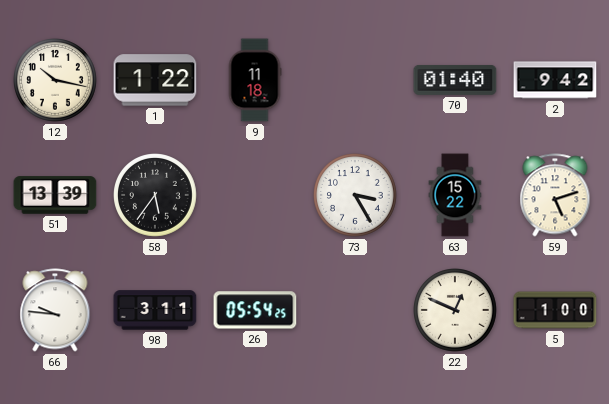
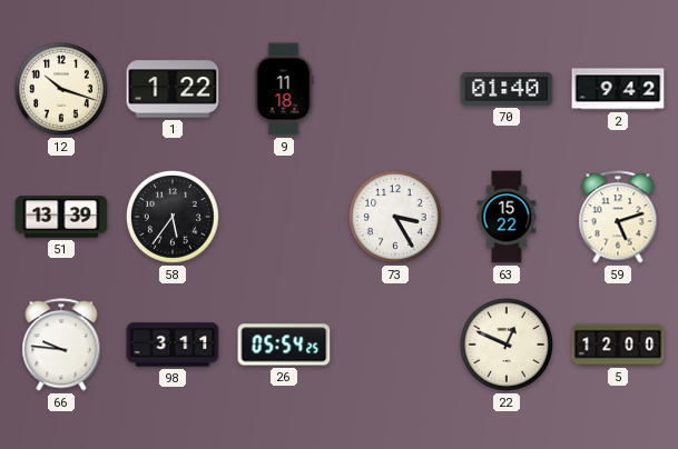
12: 10:17 -> 10:18 (62, 90)
5: 1:00 -> 12:00 (618, 345)
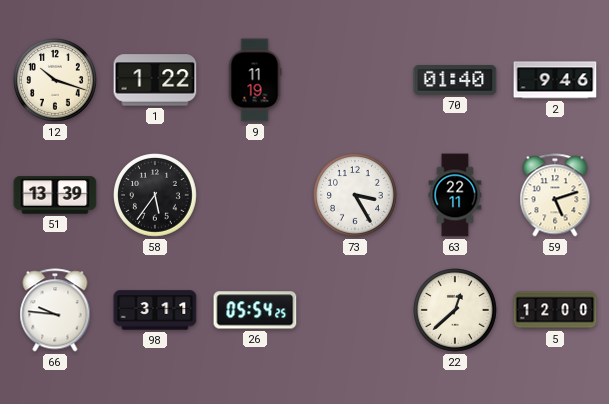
9: 11:18 -> 11:19 (255, 80)
2: 9:42 -> 9:46 (555, 80)
63: 15:22 -> 22:11 (455, 195)
22: 12:49 -> 12:38 (456, 311)
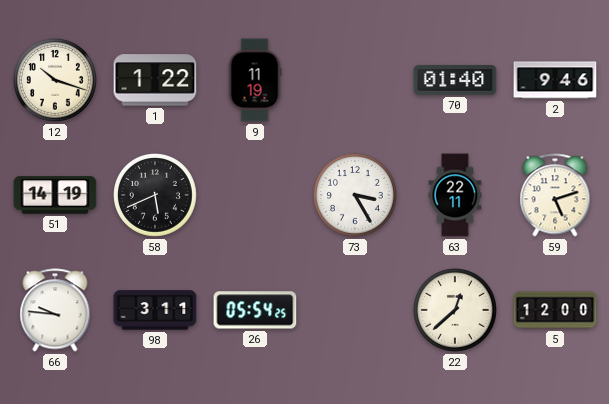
51: 13:39 -> 14:19 (55, 195)
58: 5:36 -> 5:41 (156, 196)
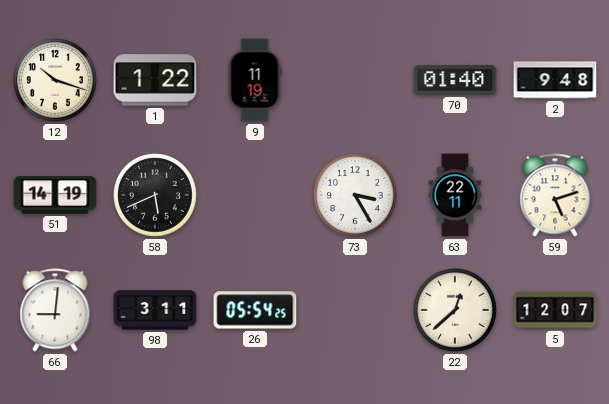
2: 9:46 -> 9:48 (555, 80)
66: 9:46 -> 9:01 (55, 310)
5: 12:00 -> 12:07 (555, 310)
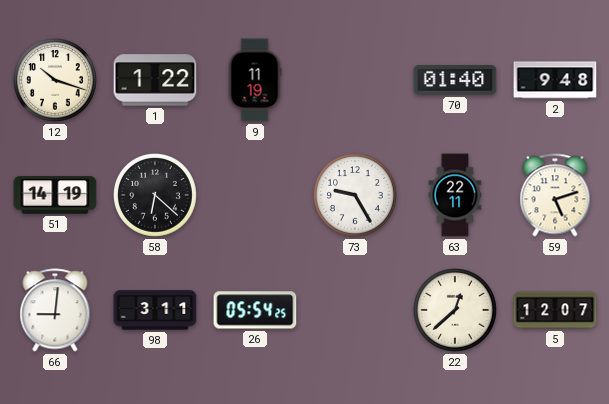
58: 5:41 -> 6:22 (156, 196)
73: 3:25 -> 9:25 (356, 196)
